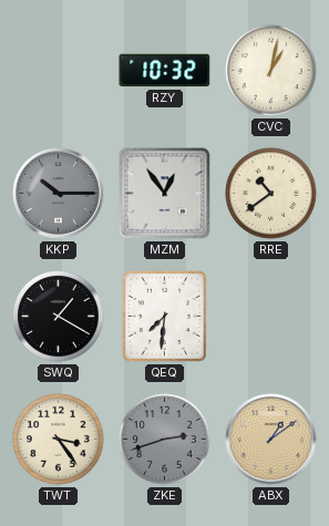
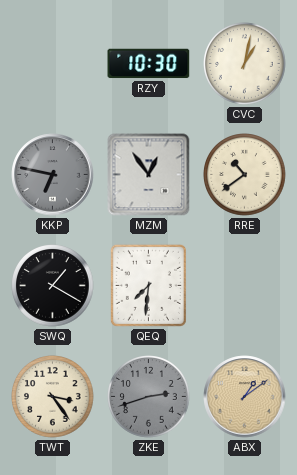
RZY: 10:32 -> 10:30 (149, 64)
KKP: 10:15 -> 6:47 (53, 175)
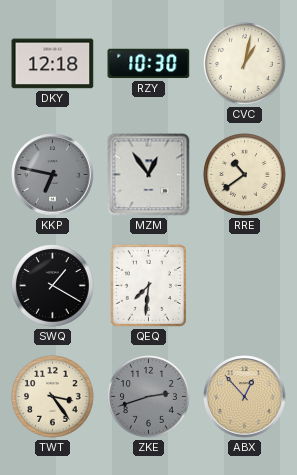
DKY: none -> 12:18 (53, 64)
ABX: 1:09 -> 12:53 (245, 397)
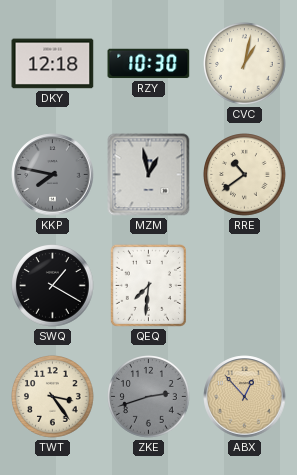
KKP: 6:47 -> 7:47 (53, 175)
MZM: 12:54 -> 12:58 (149, 175)
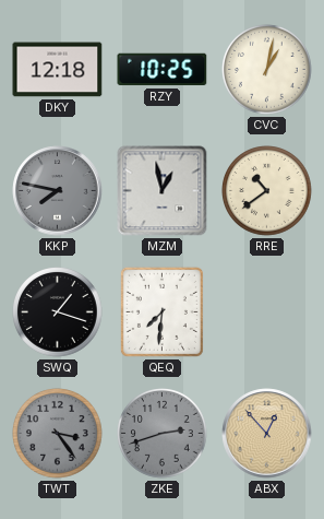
RZY: 10:30 -> 10:25 (163, 70)
SWQ: 1:20 -> 1:18 (58, 312)
TWT dial: cream -> grey (58, 434)
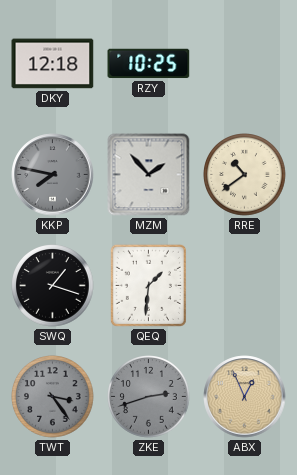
CVC: 1:02 -> none (267, 70)
MZM: 12:58 -> 1:53 (149, 175)
QEQ: 7:31 -> 1:31 (148, 285)
ABX: 12:53 -> 12:56 (245, 397)
